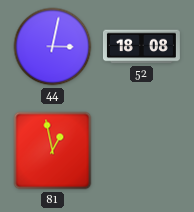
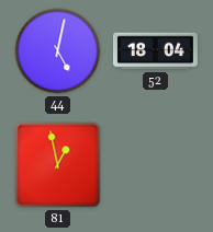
44: 3:02 -> 5:02 (58, 51)
52: 18:08 -> 18:04 (155, 51)
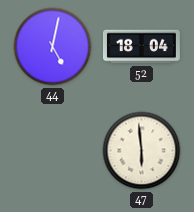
81: 12:58 -> none (58, 165)
47: none -> 5:59 (142, 151)
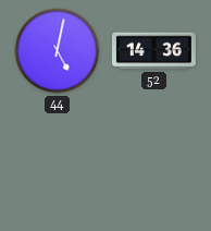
52: 18:04 -> 14:36 (153, 51)
47: 5:59 -> none (142, 151)
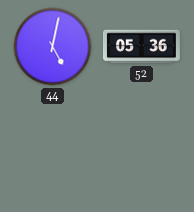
52: 14:36 -> 05:36 (141, 47)
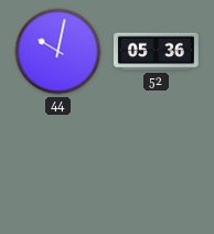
44: 5:02 -> 10:02 (58, 52)
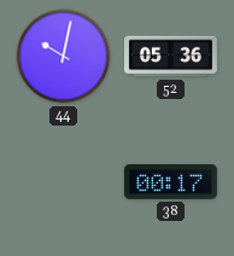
38: none -> 00:17 (170, 182)
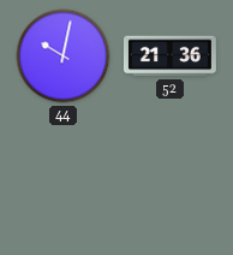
52: 05:36 -> 21:36 (169, 57)
38: 00:17 -> none (170, 182)
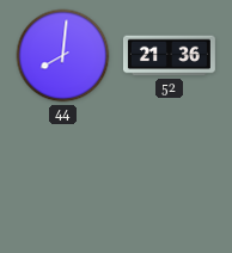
44: 10:02 -> 8:01 (63, 56)
